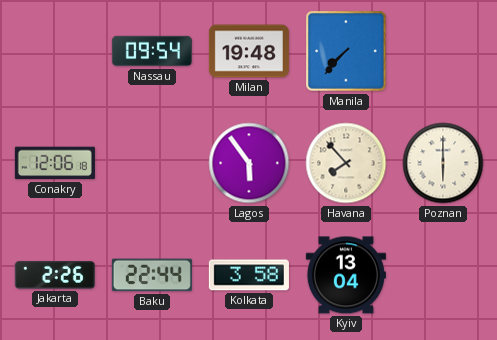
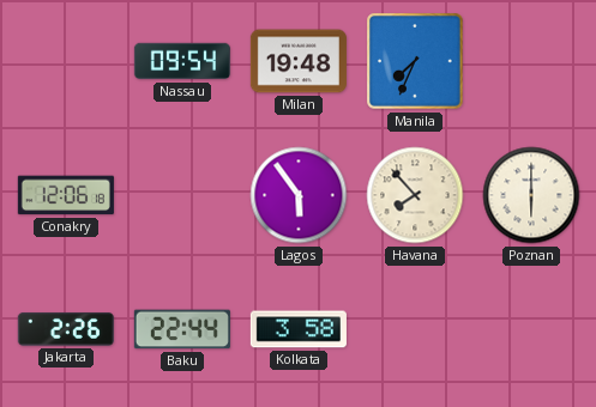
Manila: 7:37 -> 7:34 (415, 61)
Kyiv: 13:04 -> none (346, 275)
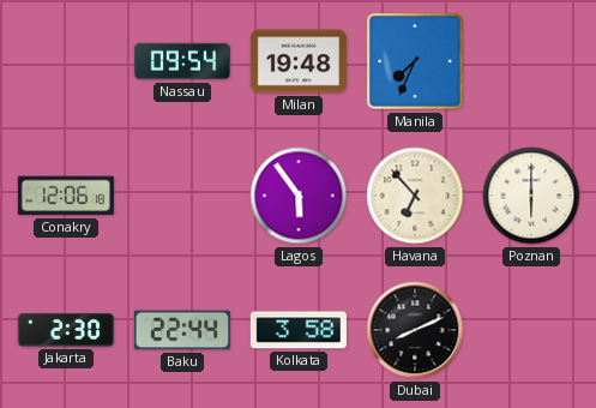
Havana: 7:53 -> 6:53 (415, 196)
Jakarta: 2:26 -> 2:30 (66, 330)
Dubai: none -> 8:11 (415, 330)
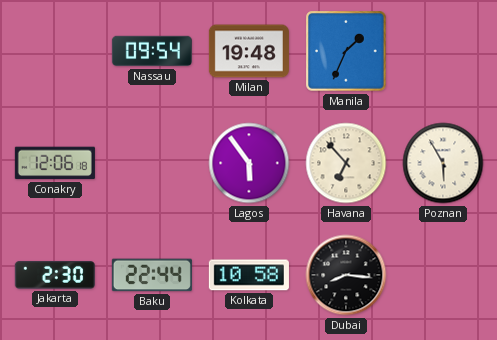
Manila: 7:34 -> 1:34 (346, 51)
Poznan: 6:00 -> 5:55 (443, 163)
Kolkata: 3:58 -> 10:58 (249, 275)
Dubai: 8:11 -> 8:16 (346, 275)
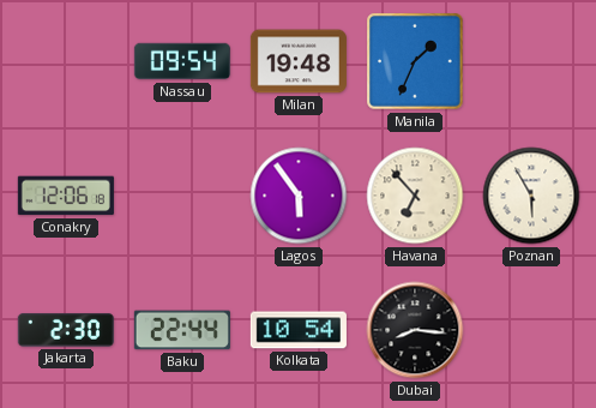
Kolkata: 10:58 -> 10:54 (299, 330)
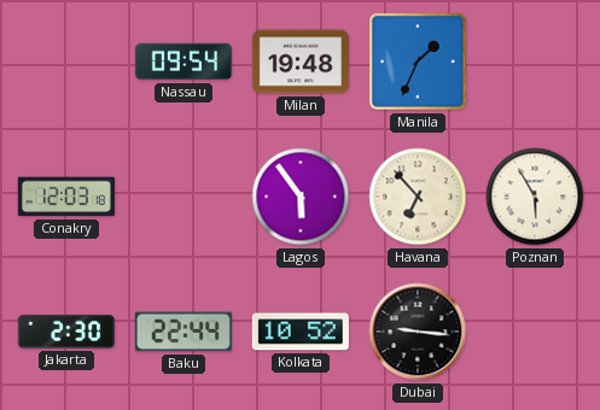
Conakry: 12:06 -> 12:03 (66, 197)
Kolkata: 10:54 -> 10:52 (301, 332)
Dubai: 8:16 -> 9:16 (418, 332)
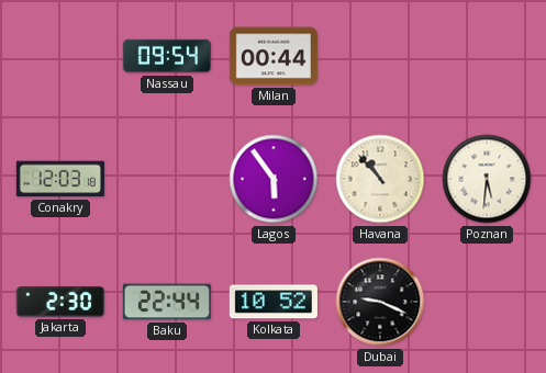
Milan: 19:48 -> 00:44 (274, 56)
Manila: 1:34 -> none (418, 61)
Havana: 6:53 -> 10:53 (380, 179)
Poznan: 5:55 -> 5:31 (487, 179)
Dubai: 9:16 -> 9:19 (380, 302)
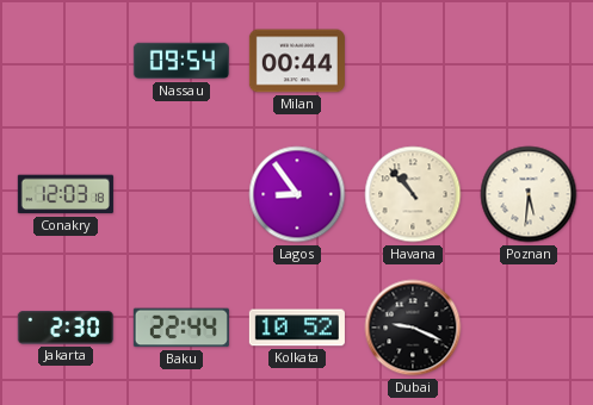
Lagos: 5:54 -> 8:54 (297, 194)
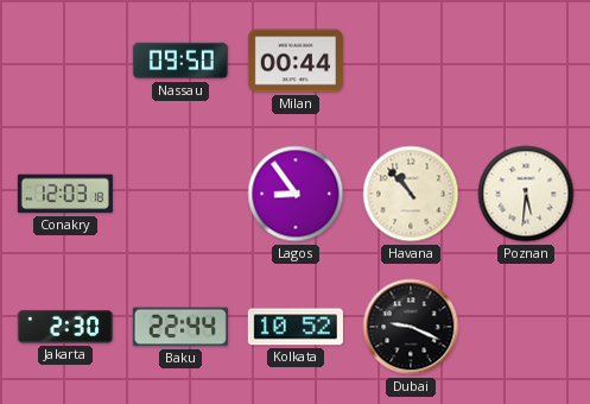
Nassau: 09:54 -> 09:50 (180, 61)
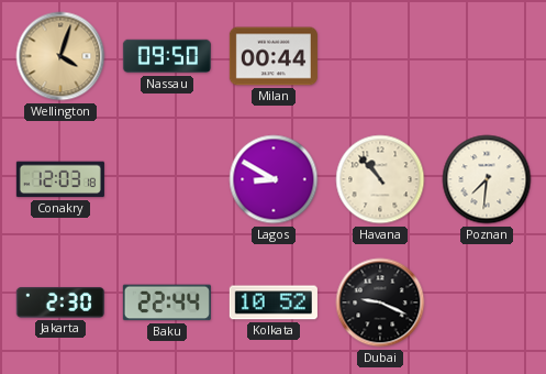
Wellington: none -> 4:03 (60, 56)
Lagos: 8:54 -> 8:50 (274, 179)
Poznan: 5:31 -> 7:31 (487, 179)
